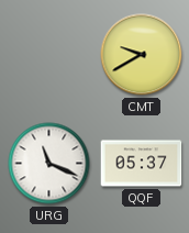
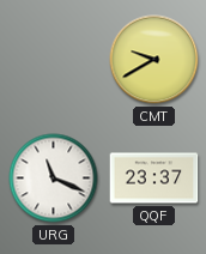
QQF: 05:37 -> 23:37 (154, 179)
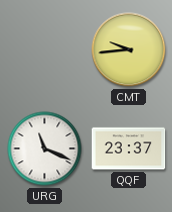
CMT: 9:40 -> 9:44 (129, 50)
